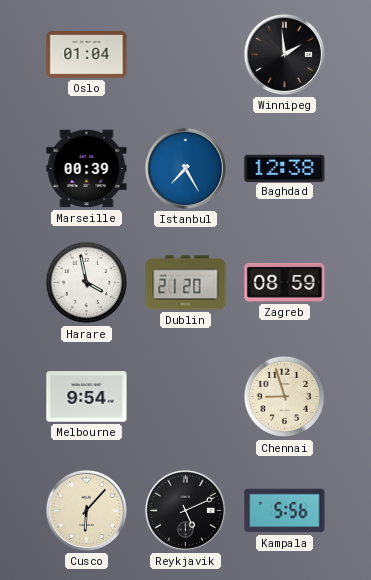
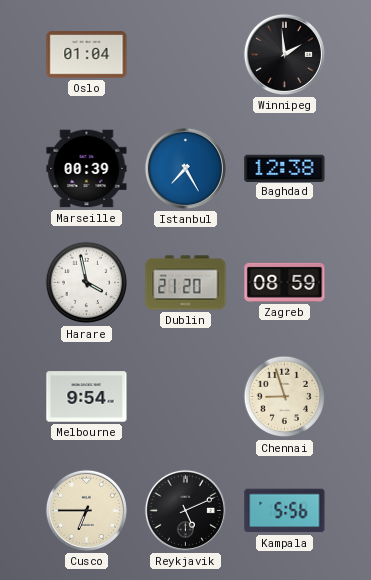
Cusco: 6:07 -> 6:45 (86, 510)
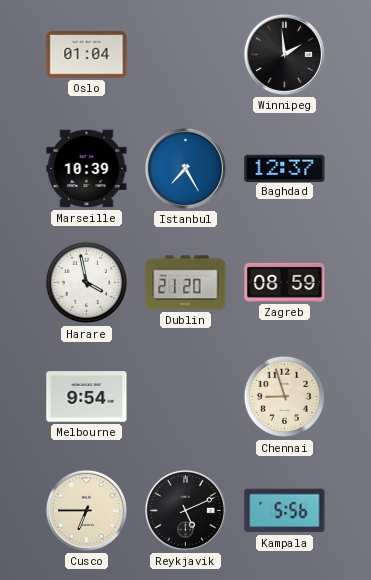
Marseille: 00:39 -> 10:39 (87, 169)
Baghdad: 12:38 -> 12:37 (285, 168)
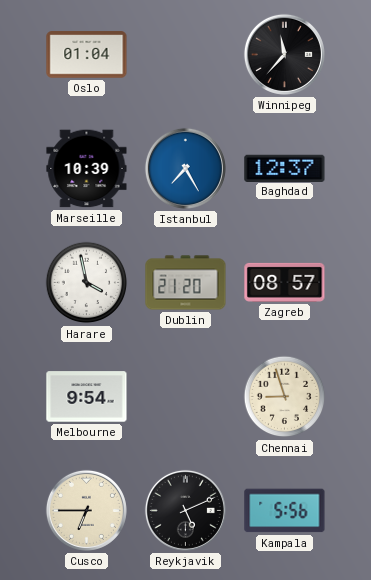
Winnipeg: 1:59 -> 11:37 (284, 54)
Zagreb: 08:59 -> 08:57 (285, 282)
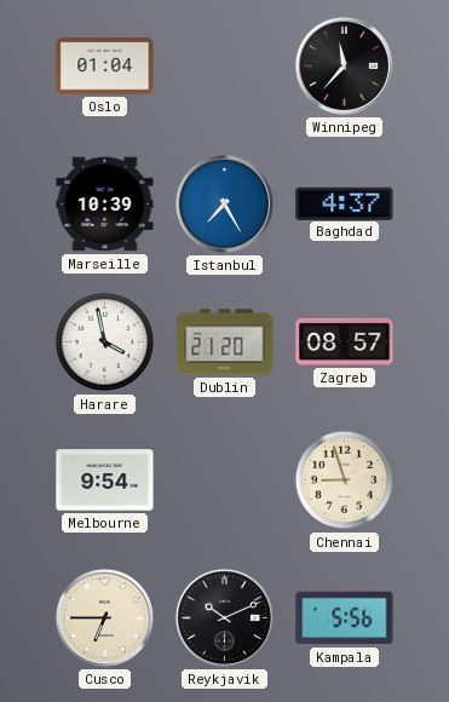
Baghdad: 12:37 -> 4:37 (345, 203)
Reykjavik: 5:11 -> 10:11 (224, 617)
